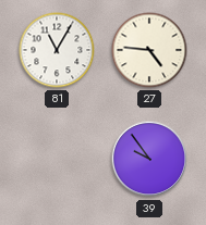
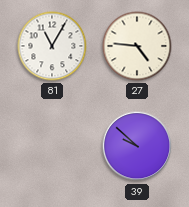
39: 9:54 -> 9:52 (137, 146)
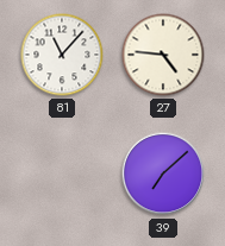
81: 11:05 -> 11:07 (62, 55)
39: 9:52 -> 7:08 (163, 174)
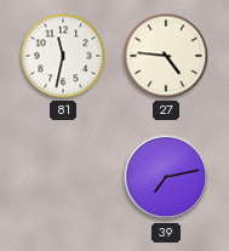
81: 11:07 -> 11:32 (63, 56)
39: 7:08 -> 7:13 (166, 177)
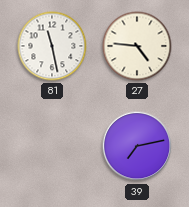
81: 11:32 -> 11:28 (52, 46)
